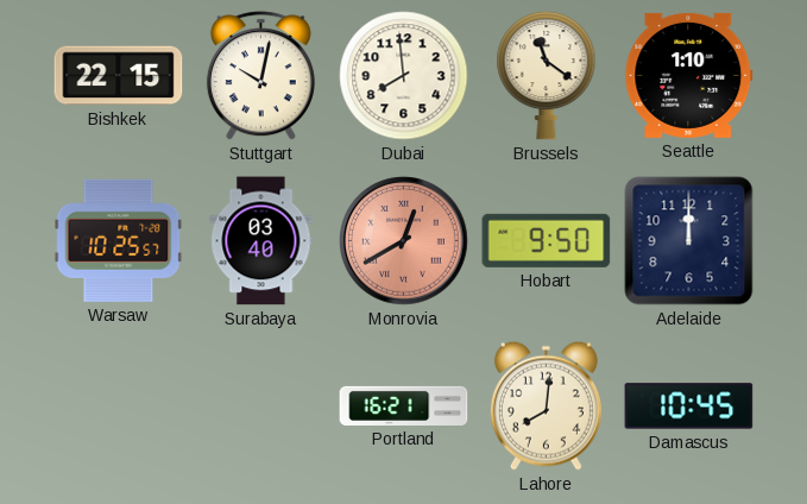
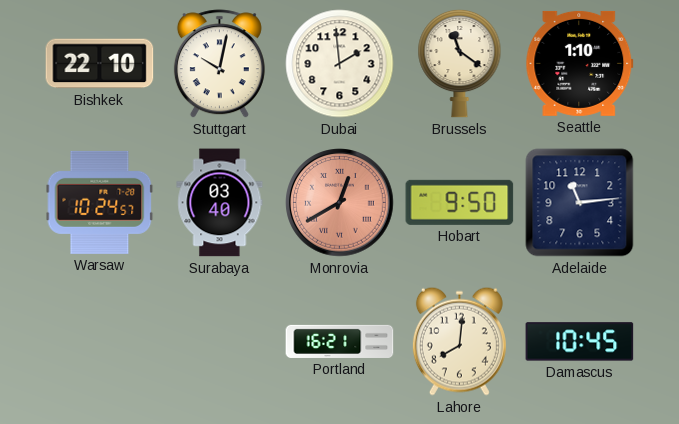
Bishkek: 22:15 -> 22:10 (100, 64)
Dubai: 7:59 -> 1:59 (340, 64)
Warsaw: 10:25 -> 10:24 (100, 202)
Adelaide: 12:00 -> 11:14 (580, 203)
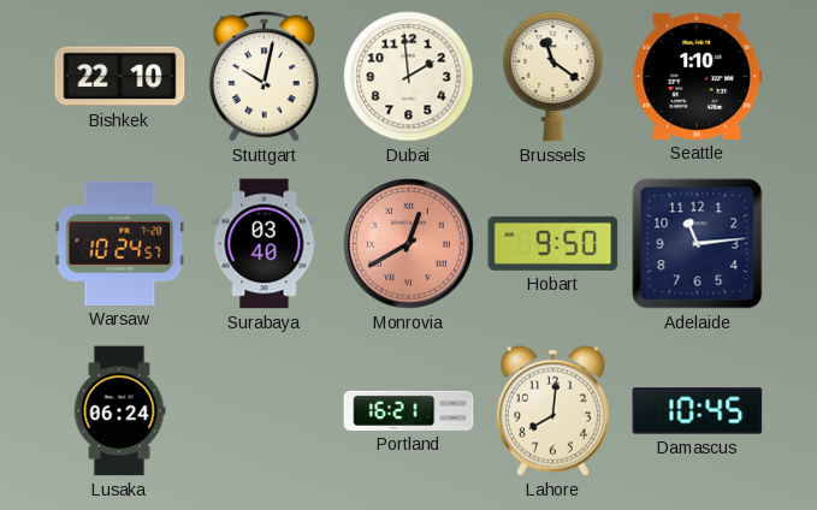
Lusaka: none -> 06:24 (119, 411)
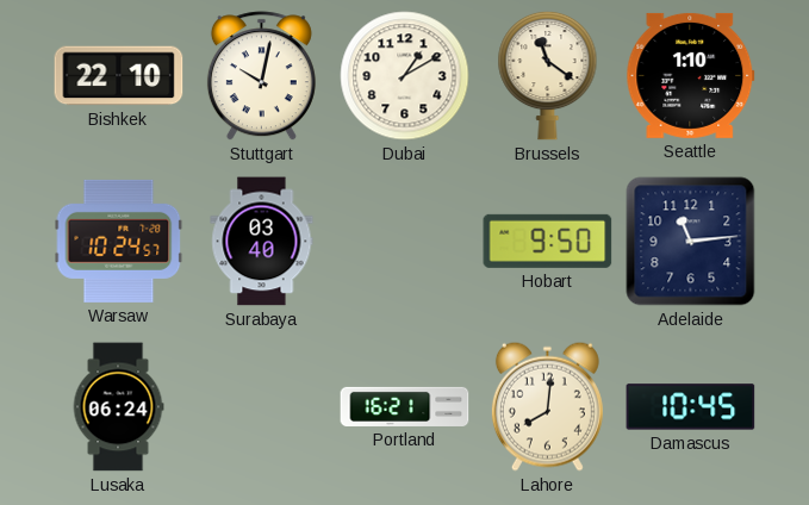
Dubai: 1:59 -> 1:10 (405, 76)
Monrovia: 12:40 -> none (409, 244)
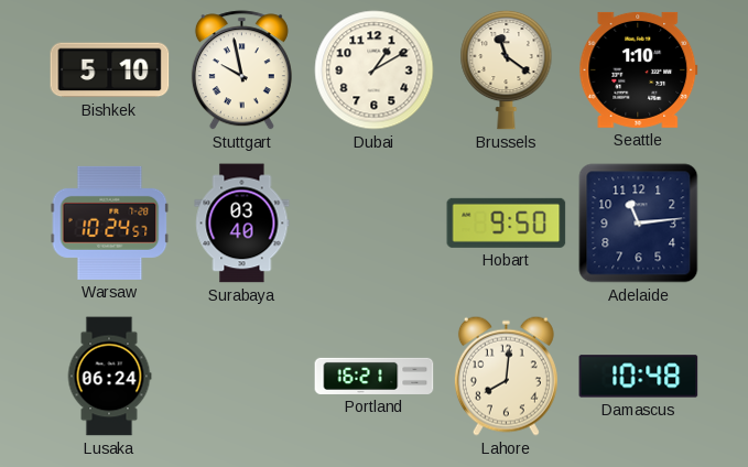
Bishkek: 22:10 -> 5:10 (110, 70)
Stuttgart: 10:02 -> 9:58 (241, 70)
Damascus: 10:45 -> 10:48 (639, 377)
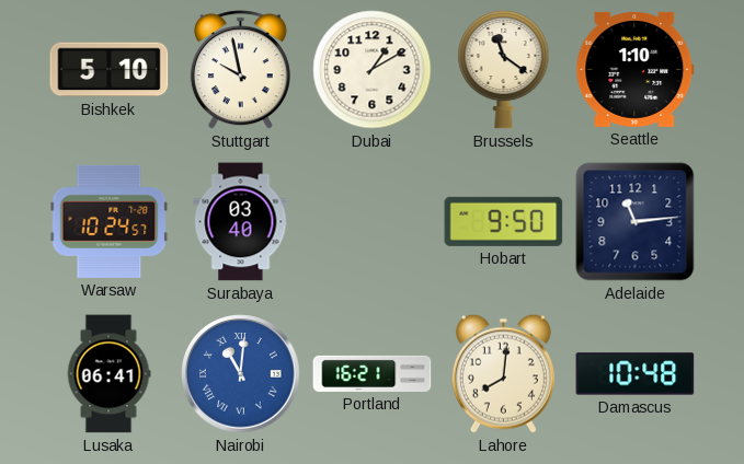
Lusaka: 06:24 -> 06:41 (108, 374)
Nairobi: none -> 11:01 (241, 374)
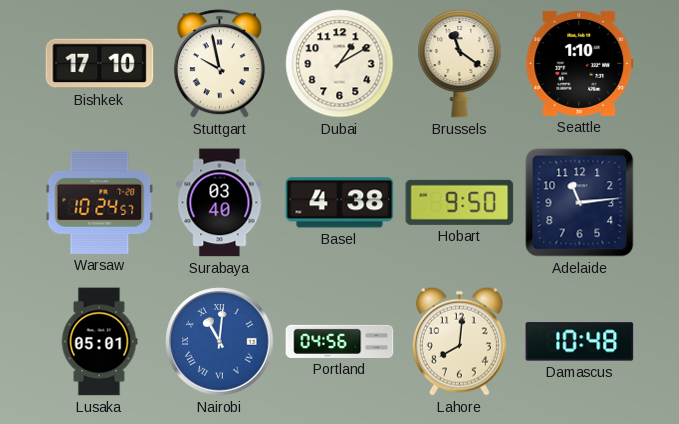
Bishkek: 5:10 -> 17:10 (100, 64)
Basel: none -> 4:38 (340, 203)
Lusaka: 06:41 -> 05:01 (99, 342)
Portland: 16:21 -> 04:56 (340, 341)
